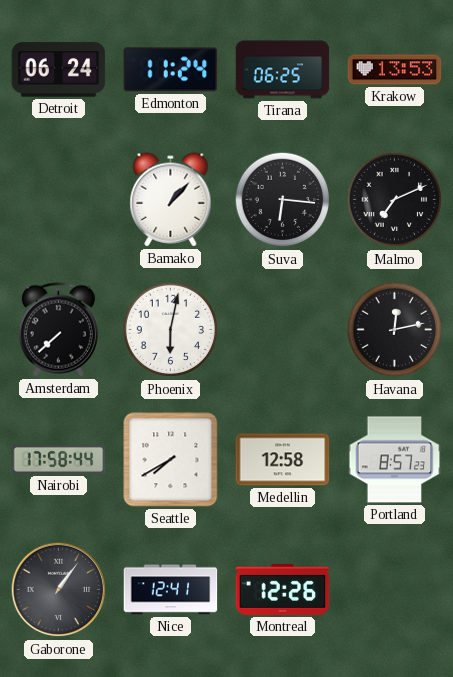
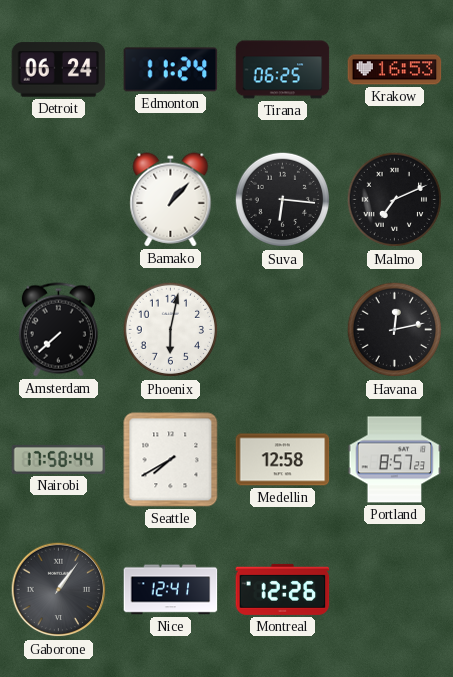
Krakow: 13:53 -> 16:53 (395, 70)
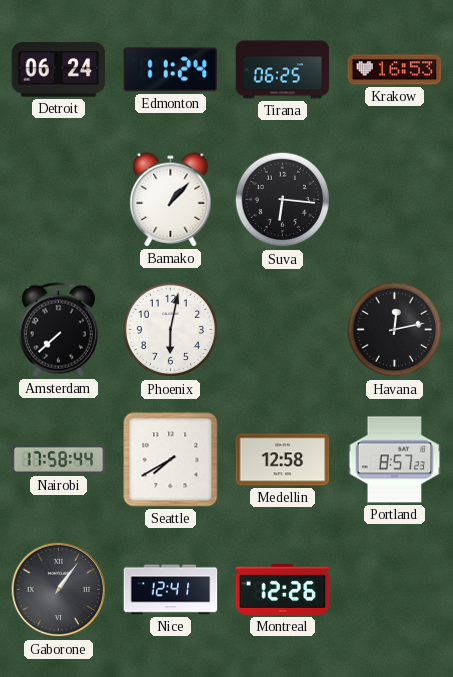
Malmo: 7:11 -> none (395, 200)
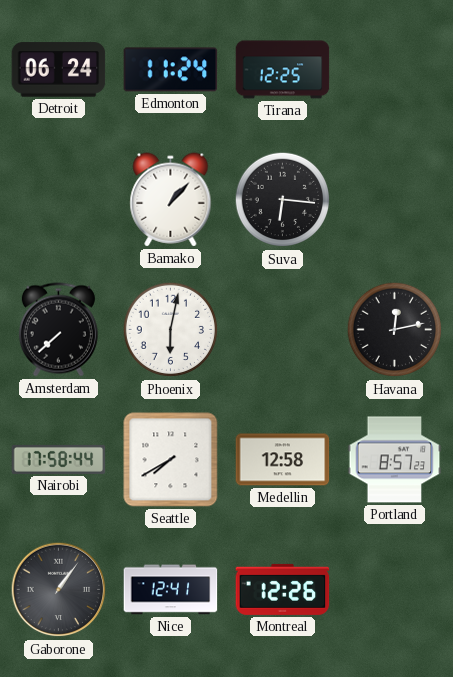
Tirana: 06:25 -> 12:25 (283, 70)
Krakow: 16:53 -> none (395, 70)
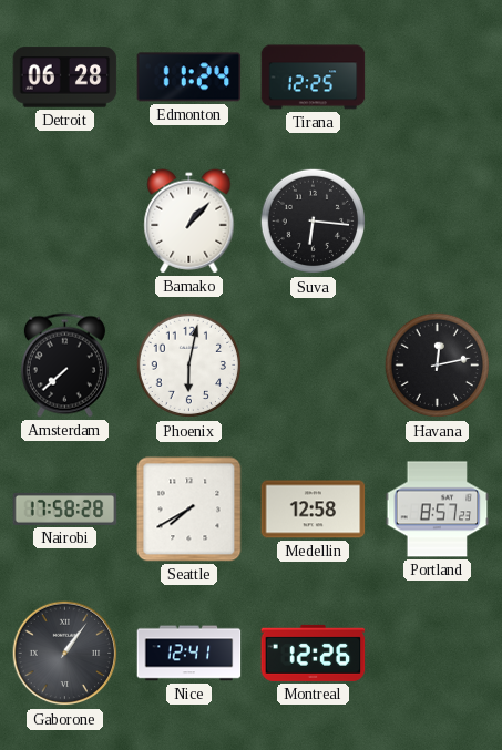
Detroit: 06:24 -> 06:28 (65, 78)
Nairobi: 17:58:44 -> 17:58:28 (65, 508)
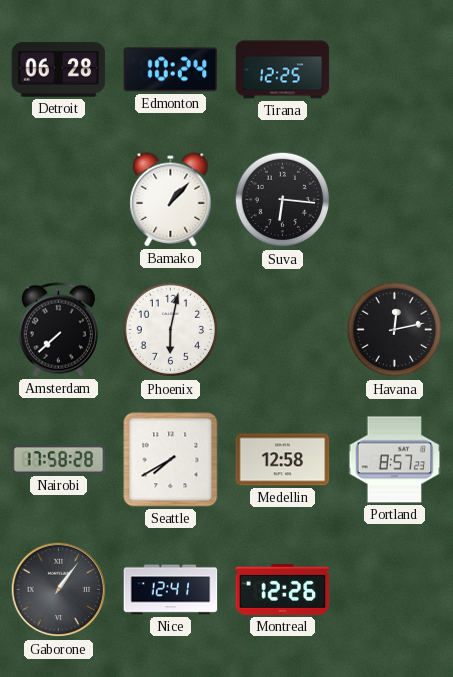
Edmonton: 11:24 -> 10:24 (171, 70)
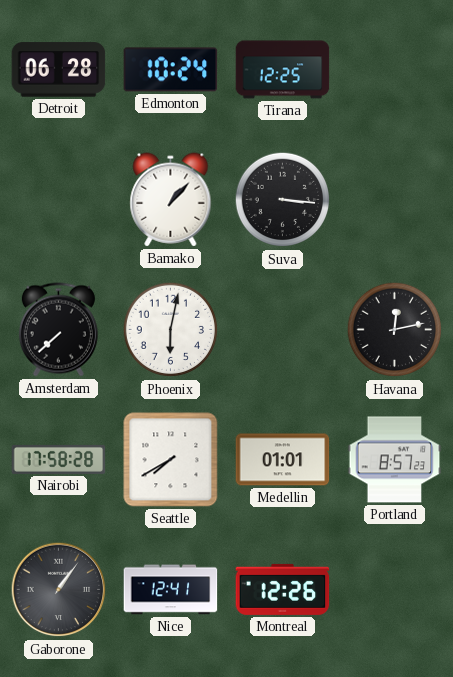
Suva: 6:16 -> 3:16 (283, 200)
Medellin: 12:58 -> 01:01 (283, 460)
